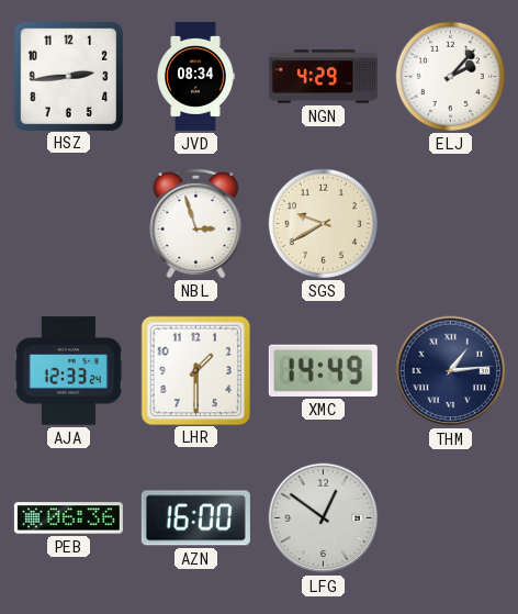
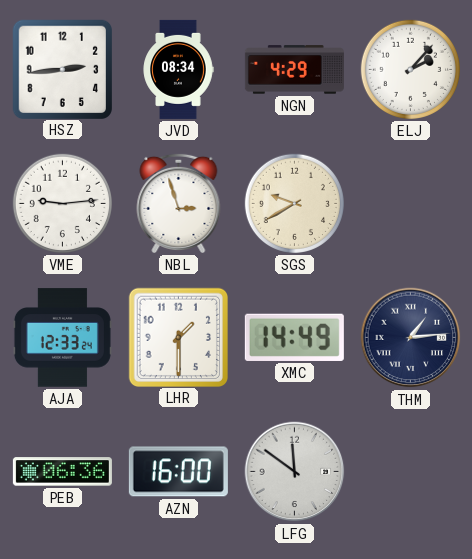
VME: none -> 9:14 (62, 203)
LFG: 12:51 -> 11:51 (295, 472)
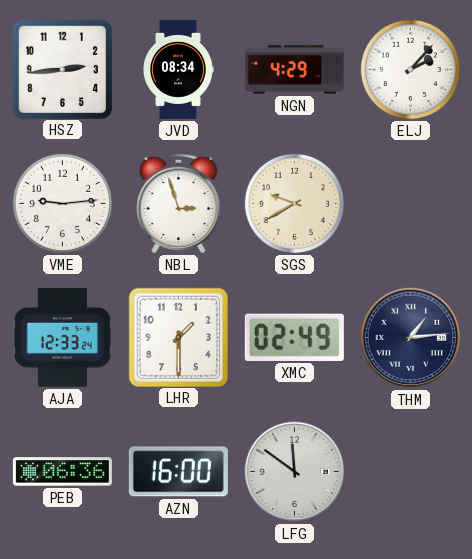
XMC: 14:49 -> 02:49 (294, 337)
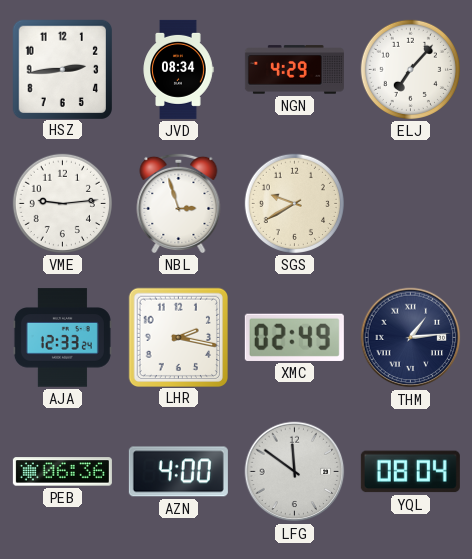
ELJ: 2:07 -> 7:07 (410, 69)
LHR: 1:30 -> 2:17 (178, 337)
AZN: 16:00 -> 4:00 (178, 472)
YQL: none -> 08:04 (410, 472)
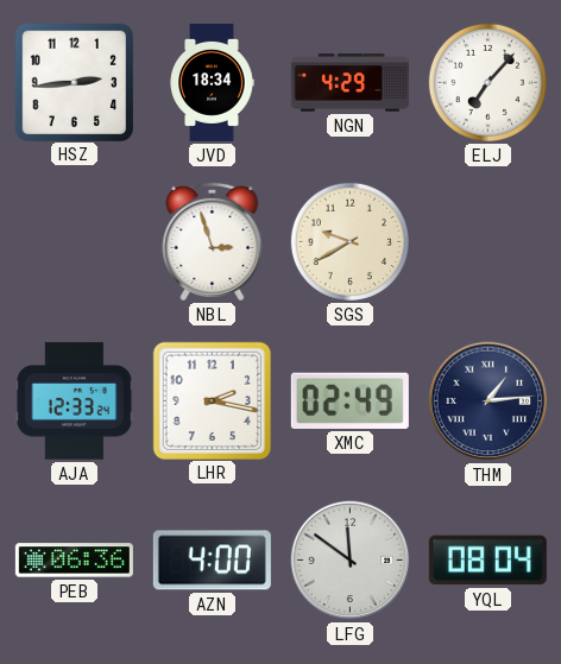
JVD: 08:34 -> 18:34 (212, 82)
VME: 9:14 -> none (62, 203)
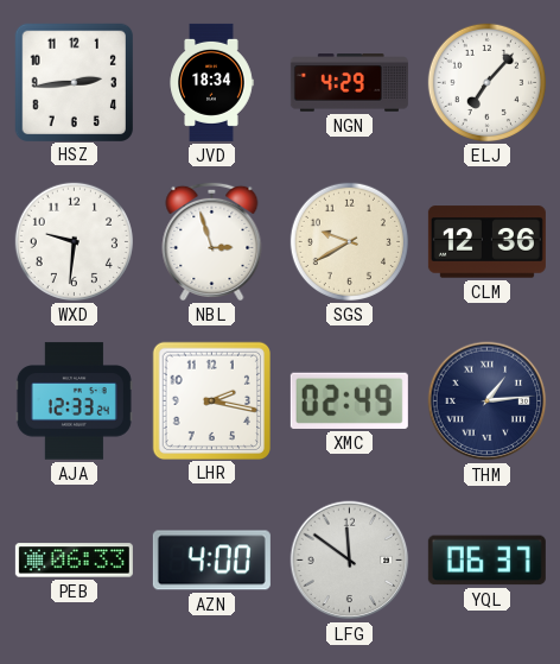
WXD: none -> 9:31 (74, 241)
CLM: none -> 12:36 (486, 242)
PEB: 06:36 -> 06:33 (74, 561)
YQL: 08:04 -> 06:37 (486, 561)
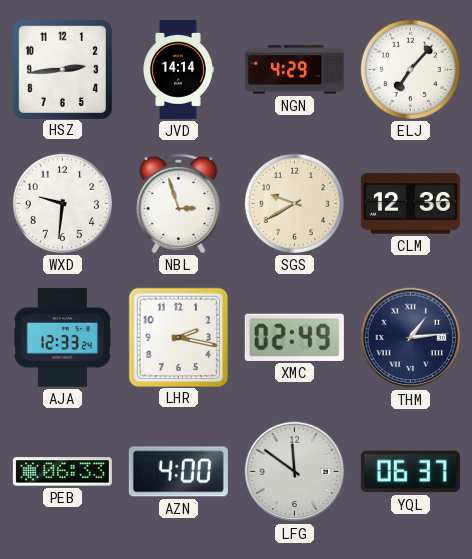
JVD: 18:34 -> 14:14 (178, 69)
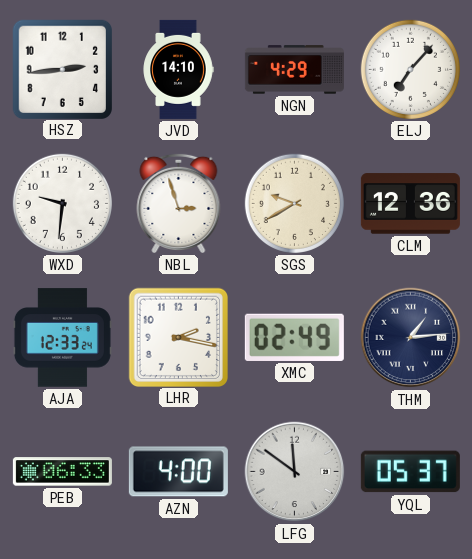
JVD: 14:14 -> 14:10 (178, 69)
YQL: 06:37 -> 05:37 (410, 472)
